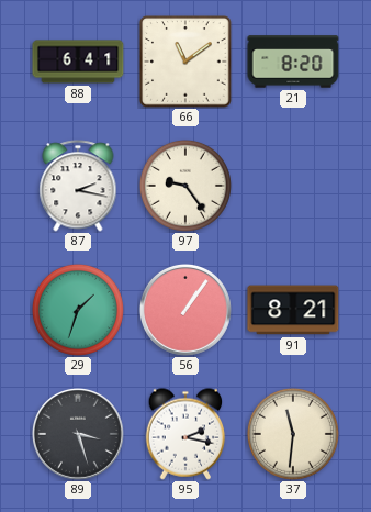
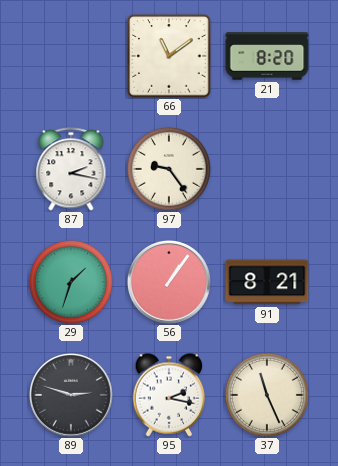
88: 6:41 -> none (78, 62)
89: 3:27 -> 2:48 (72, 396)
37: 11:31 -> 11:26 (267, 395)
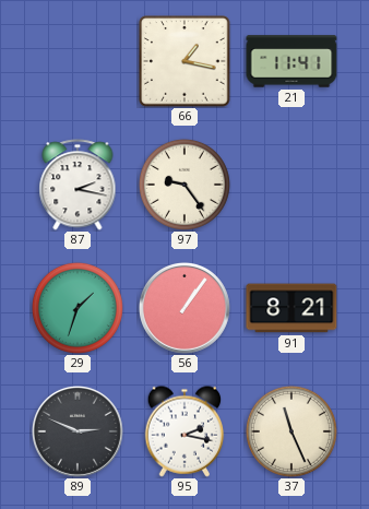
66: 11:09 -> 1:17 (184, 61)
21: 8:20 -> 11:41 (291, 61)
89: 2:48 -> 2:49 (79, 433)
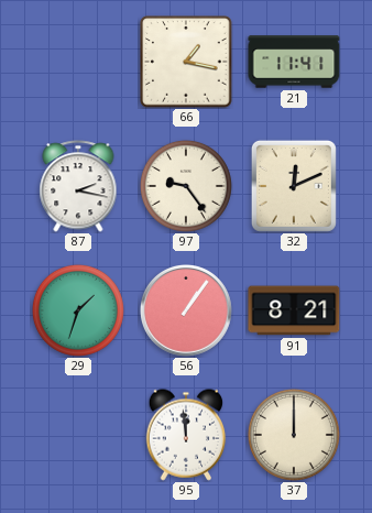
32: none -> 12:11 (294, 186)
89: 2:49 -> none (79, 433)
95: 2:17 -> 11:59 (186, 435)
37: 11:26 -> 12:00 (294, 435)
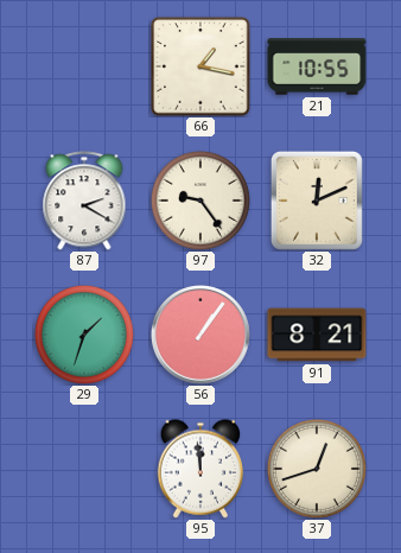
21: 11:41 -> 10:55 (317, 66)
87: 2:17 -> 2:20 (84, 201)
37: 12:00 -> 12:42 (317, 469)
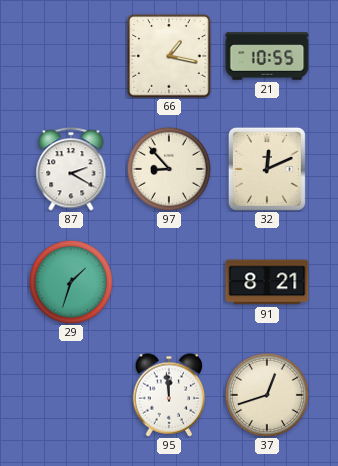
97: 9:24 -> 8:53 (169, 169)
56: 1:06 -> none (202, 336)
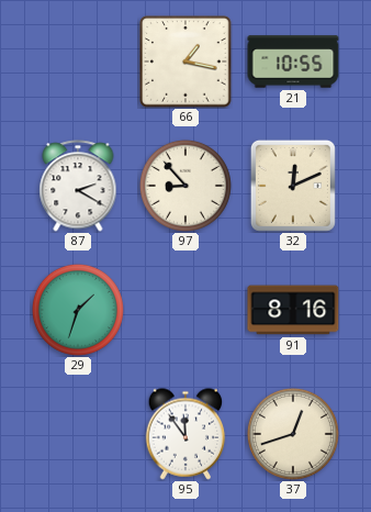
91: 8:21 -> 8:16 (293, 310)
95: 11:59 -> 11:54 (185, 434)
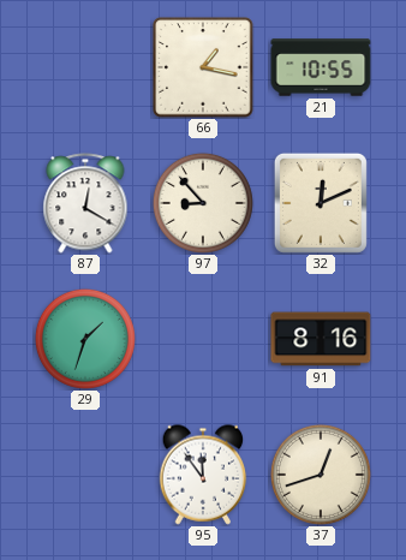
87: 2:20 -> 12:20 (85, 203)
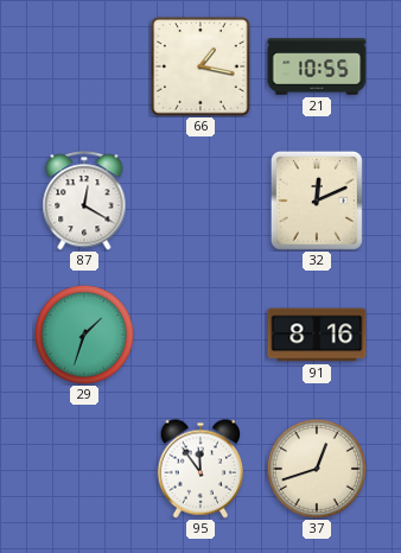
97: 8:53 -> none (203, 203)
